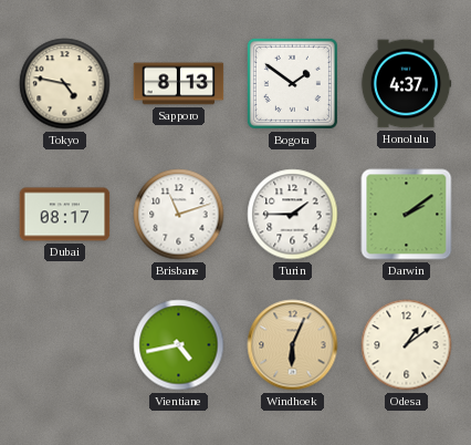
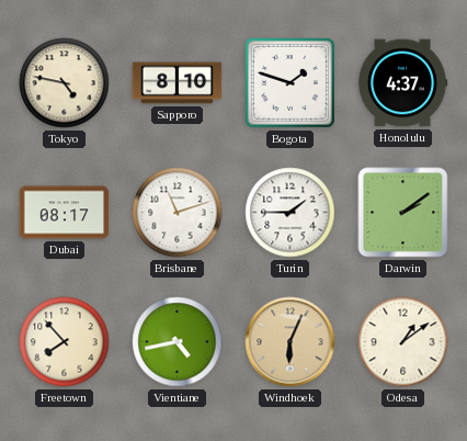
Sapporo: 8:13 -> 8:10 (178, 83)
Bogota: 1:51 -> 1:48 (289, 82)
Freetown: none -> 7:53 (65, 342)
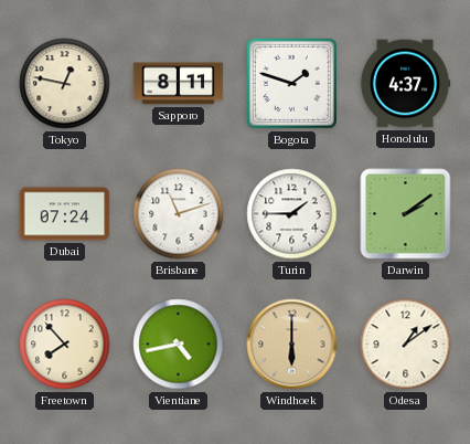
Tokyo: 4:47 -> 12:47 (65, 84)
Sapporo: 8:10 -> 8:11 (179, 84)
Dubai: 08:17 -> 07:24 (65, 214)
Windhoek: 6:04 -> 6:00 (292, 345)
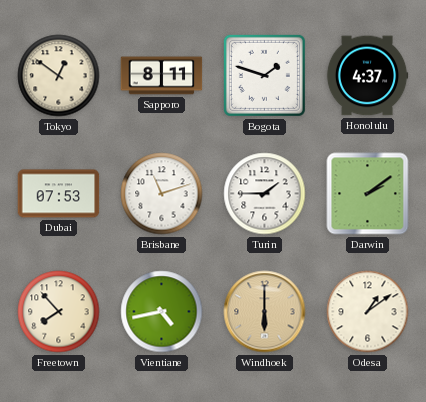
Tokyo: 12:47 -> 12:51 (59, 76)
Dubai: 07:24 -> 07:53 (59, 194)
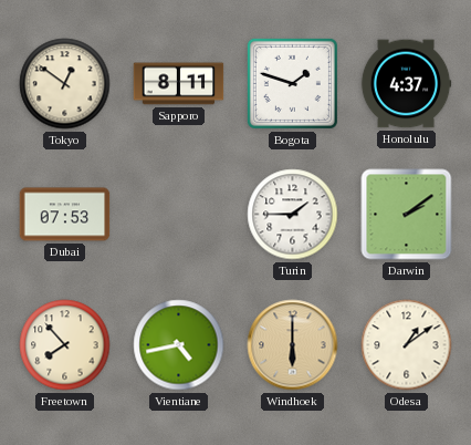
Brisbane: 11:12 -> none (162, 194)
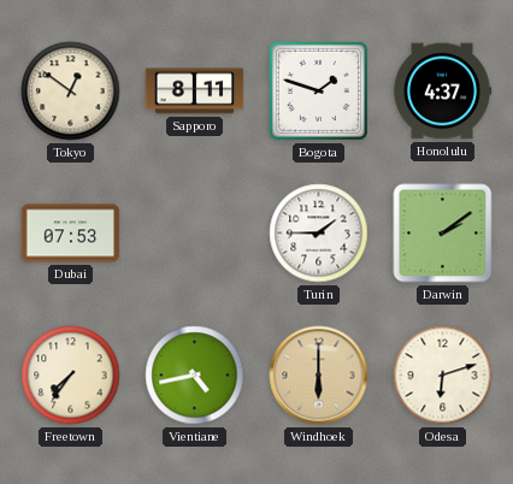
Freetown: 7:53 -> 7:36 (71, 376)
Odesa: 1:09 -> 6:12 (443, 376)
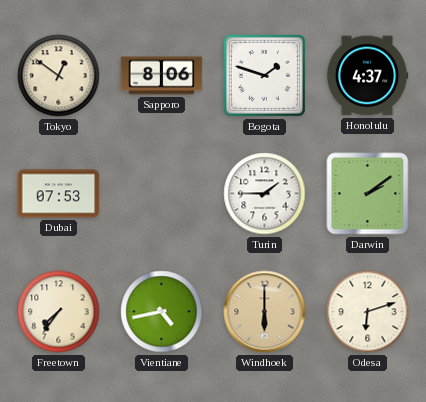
Sapporo: 8:11 -> 8:06 (162, 76)
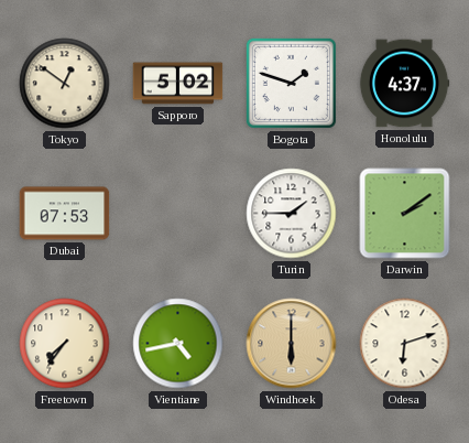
Sapporo: 8:06 -> 5:02 (178, 84)
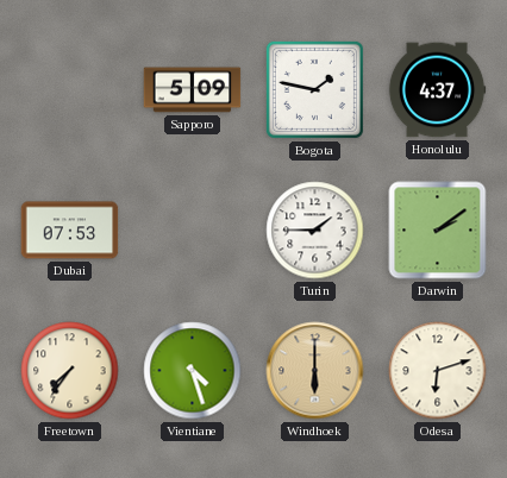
Tokyo: 12:51 -> none (65, 84)
Sapporo: 5:02 -> 5:09 (193, 90)
Bogota: 1:48 -> 1:47 (314, 89)
Vientiane: 4:43 -> 4:27 (193, 371)
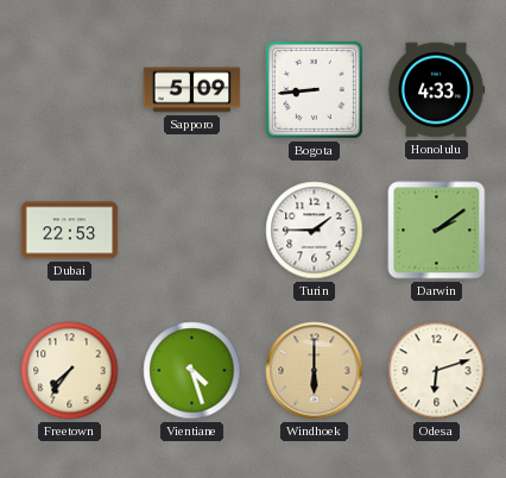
Bogota: 1:47 -> 8:44 (314, 89)
Honolulu: 4:37 -> 4:33 (436, 90)
Dubai: 07:53 -> 22:53 (70, 231)
